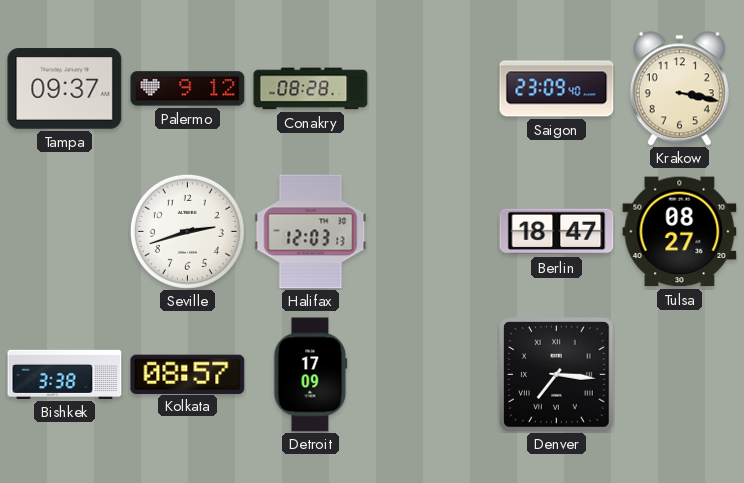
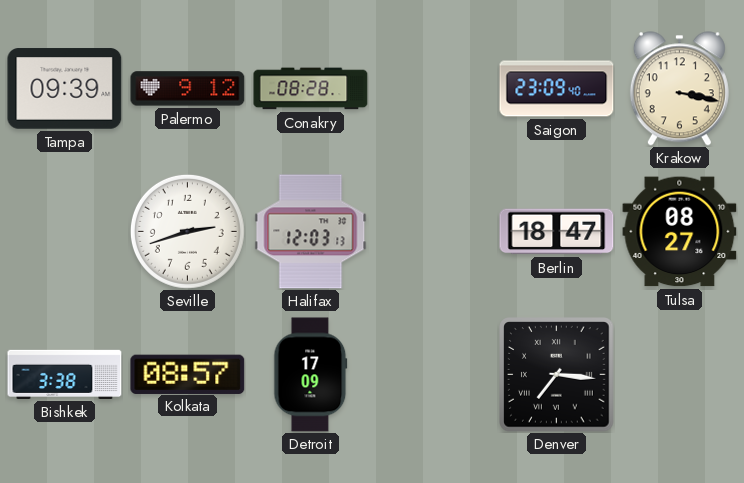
Tampa: 09:37 -> 09:39 (65, 89)
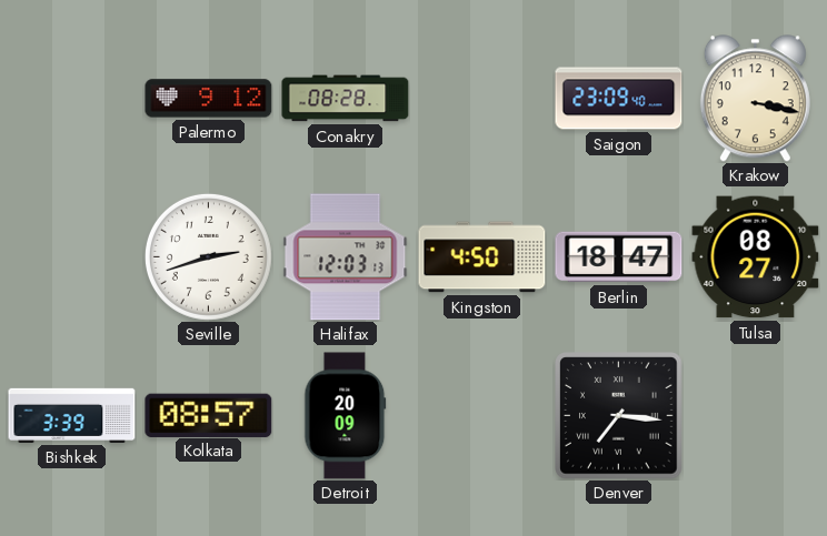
Tampa: 09:39 -> none (65, 89)
Kingston: none -> 4:50 (482, 257)
Bishkek: 3:38 -> 3:39 (72, 415)
Detroit: 17:09 -> 20:09 (346, 416)
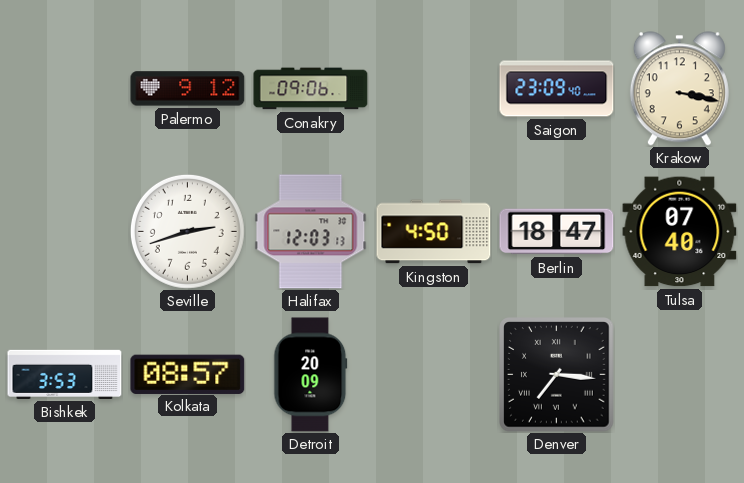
Conakry: 08:28 -> 09:06 (311, 89)
Tulsa: 08:27 -> 07:40 (680, 232)
Bishkek: 3:39 -> 3:53 (65, 374)
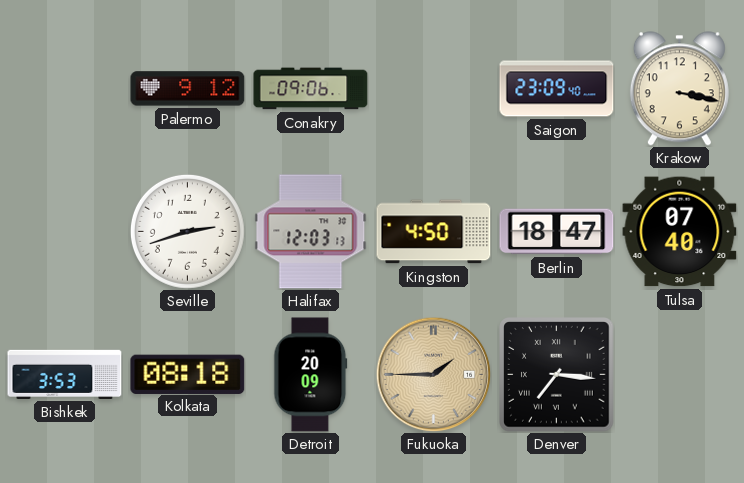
Kolkata: 08:57 -> 08:18 (188, 374)
Fukuoka: none -> 1:45 (433, 374)
